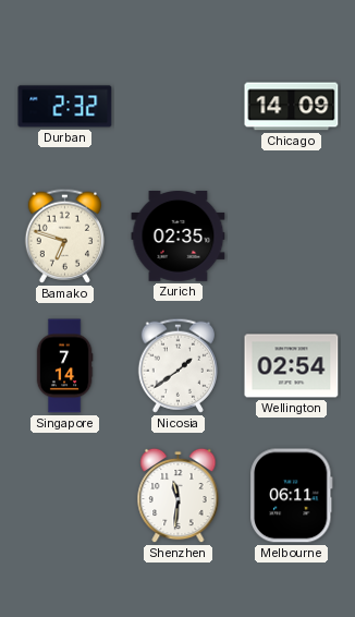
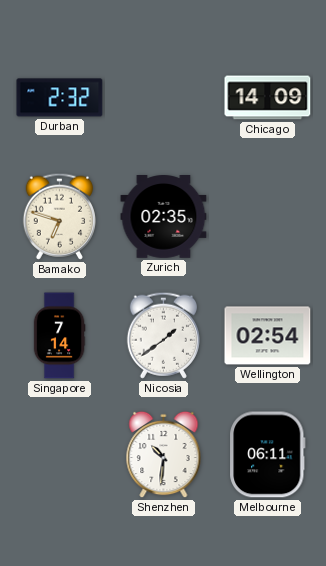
Shenzhen: 11:31 -> 10:31 (164, 455)
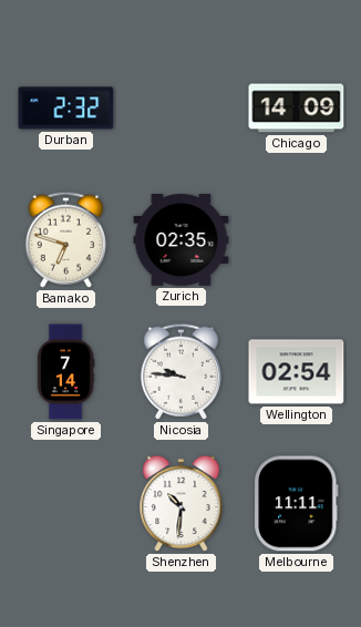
Nicosia: 1:39 -> 9:46 (180, 371)
Melbourne: 06:11 -> 11:11 (297, 504)
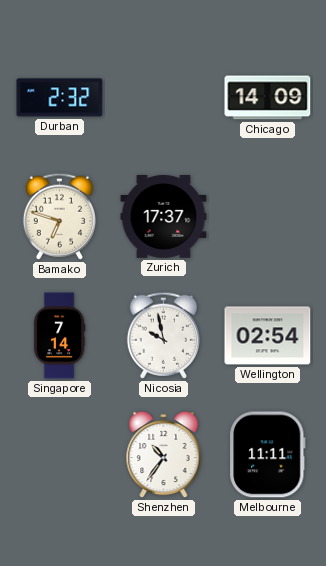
Zurich: 02:35 -> 17:37 (164, 217)
Nicosia: 9:46 -> 9:58 (163, 335)
Shenzhen: 10:31 -> 10:36 (164, 455)
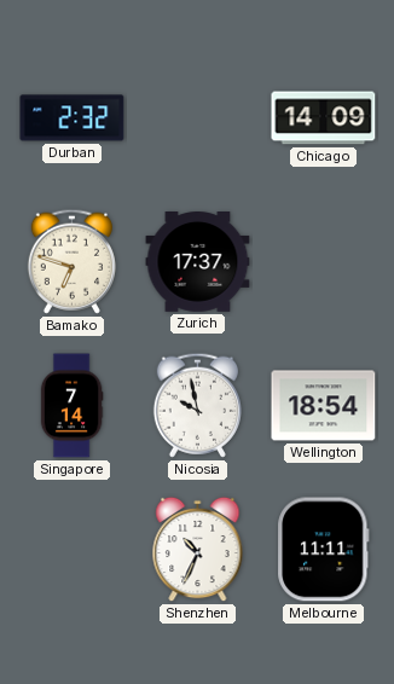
Wellington: 02:54 -> 18:54 (324, 406)
Shenzhen: 10:36 -> 10:34 (198, 550)
